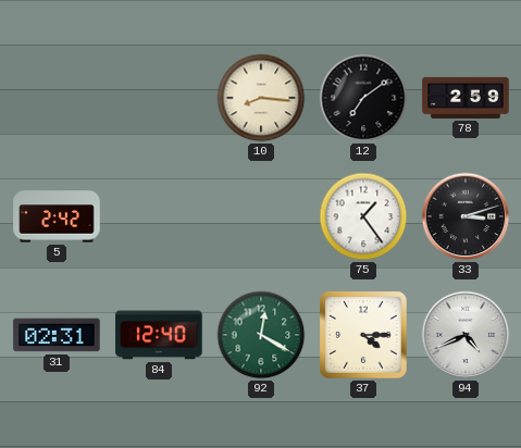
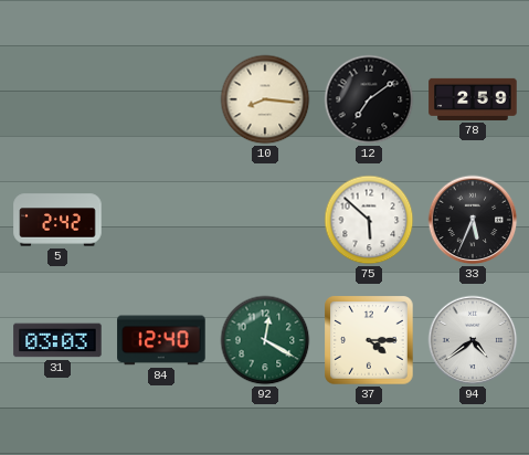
75: 1:24 -> 5:52 (369, 220)
33: 3:12 -> 5:34 (473, 220)
31: 02:31 -> 03:03 (57, 340)
94: 4:41 -> 4:39 (473, 340)
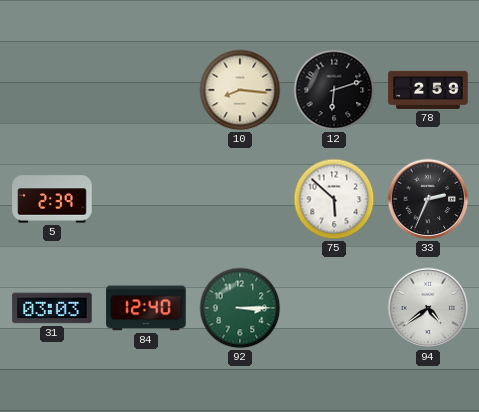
12: 7:09 -> 6:12 (334, 90)
5: 2:42 -> 2:39 (52, 199)
33: 5:34 -> 2:34 (428, 199)
92: 12:20 -> 3:15 (240, 308)
37: 4:15 -> none (369, 340)
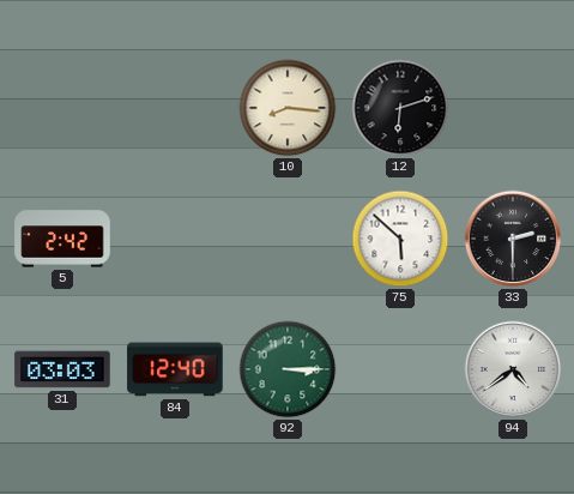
78: 2:59 -> none (428, 90)
5: 2:39 -> 2:42 (62, 239)
33: 2:34 -> 2:30 (513, 239)
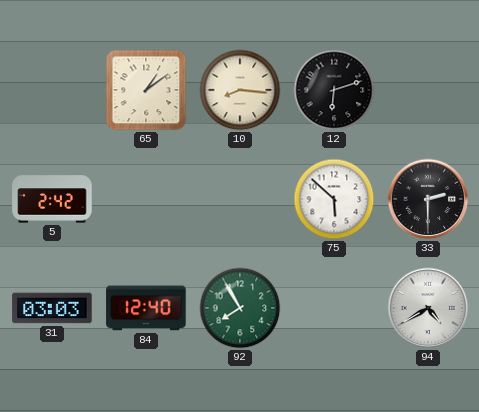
65: none -> 1:09 (146, 90)
92: 3:15 -> 7:55 (240, 308)
94: 4:39 -> 4:40 (428, 308)
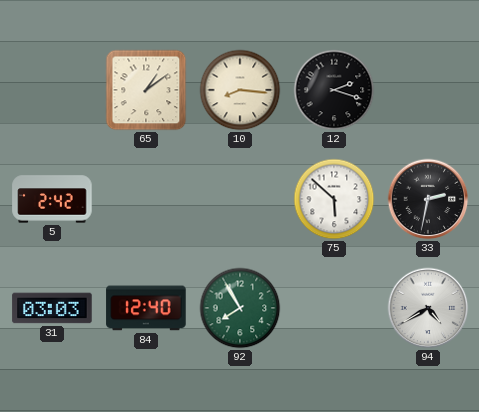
12: 6:12 -> 2:18 (334, 90)
33: 2:30 -> 2:32 (428, 199)
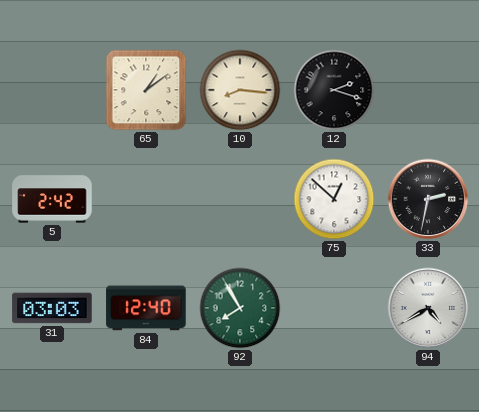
75: 5:52 -> 12:52 (334, 199)
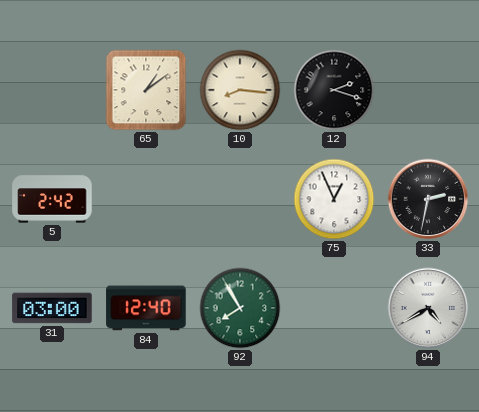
75: 12:52 -> 12:56 (334, 199)
31: 03:03 -> 03:00 (52, 308)
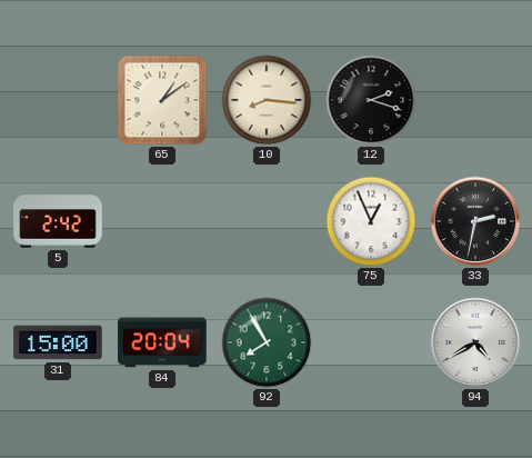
31: 03:00 -> 15:00 (58, 342)
84: 12:40 -> 20:04 (162, 342)
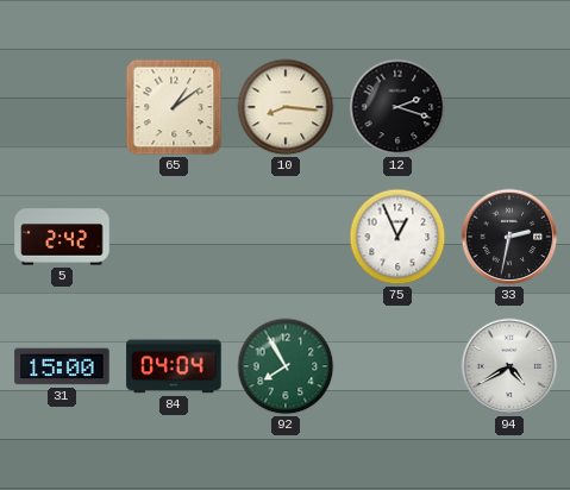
84: 20:04 -> 04:04 (174, 366)
